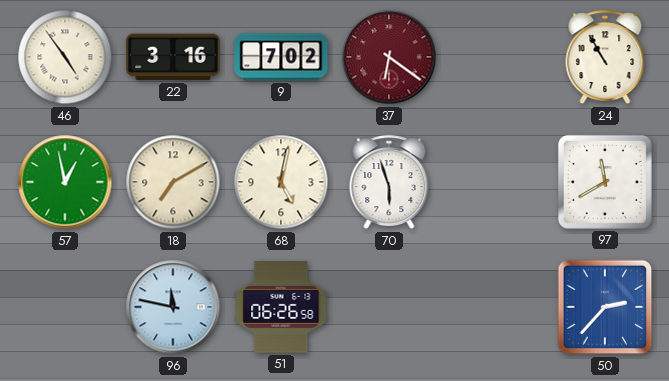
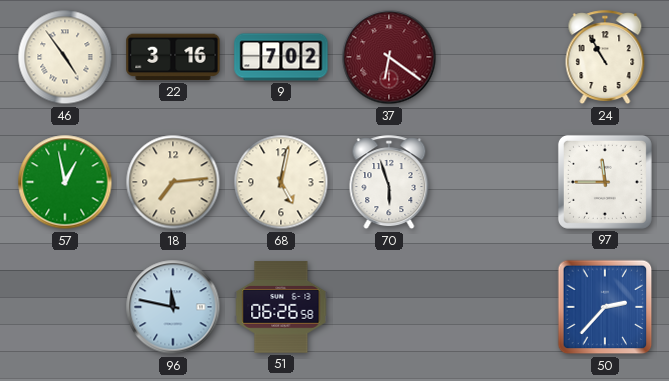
18: 7:10 -> 7:14 (173, 182)
97: 11:40 -> 11:45 (605, 182)
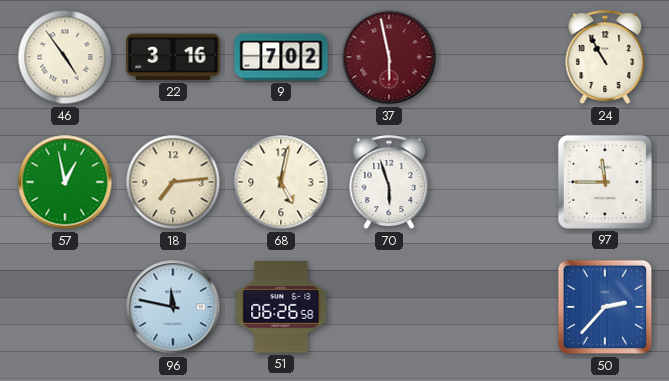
37: 6:21 -> 5:58 (389, 57)
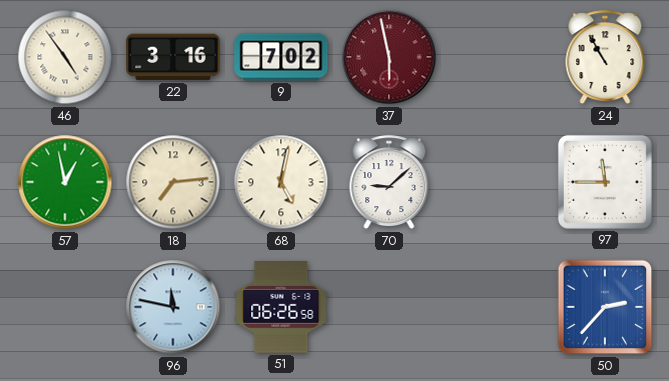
70: 5:57 -> 9:08 (389, 183)
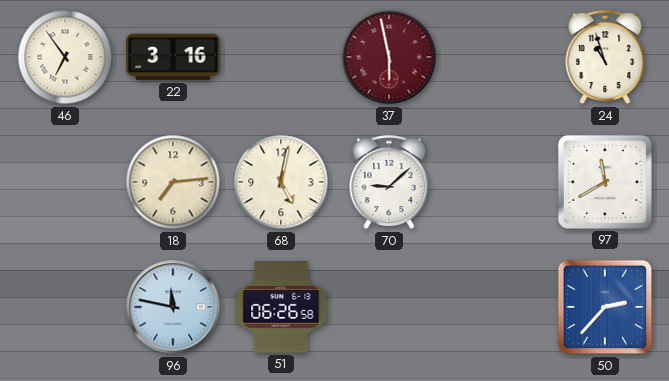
46: 4:54 -> 6:54 (65, 57)
9: 7:02 -> none (281, 57)
24: 10:55 -> 10:57 (605, 58)
57: 12:58 -> none (65, 182)
97: 11:45 -> 11:40 (605, 182)
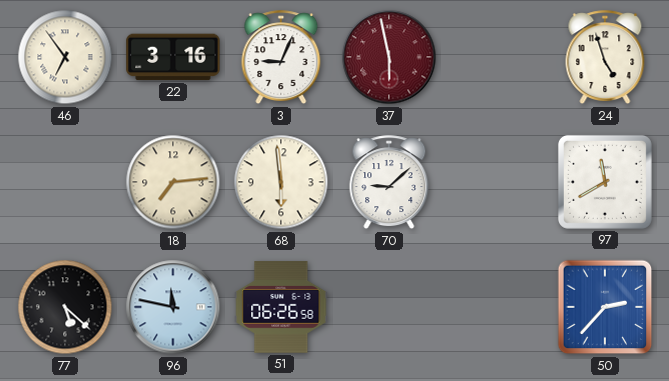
3: none -> 9:04 (281, 58)
24: 10:57 -> 4:57 (605, 58)
68: 5:02 -> 5:59 (281, 182)
77: none -> 5:22 (65, 307)
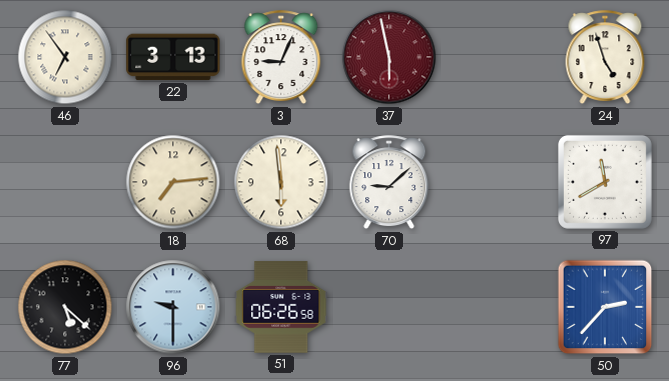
22: 3:16 -> 3:13 (173, 57)
96: 11:47 -> 9:30 (173, 307)
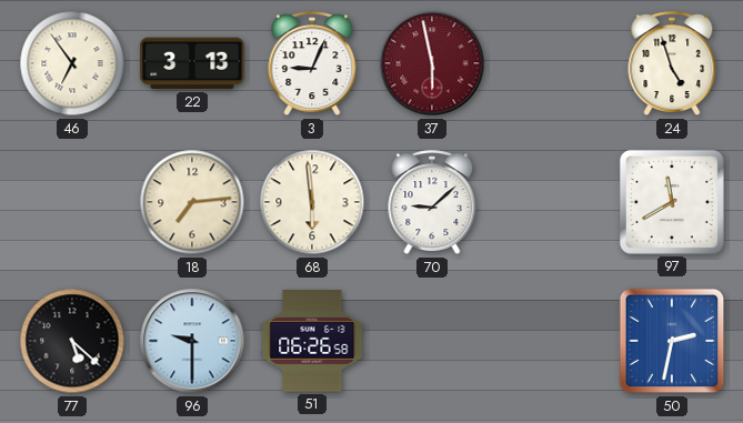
50: 2:37 -> 2:32 (672, 341)
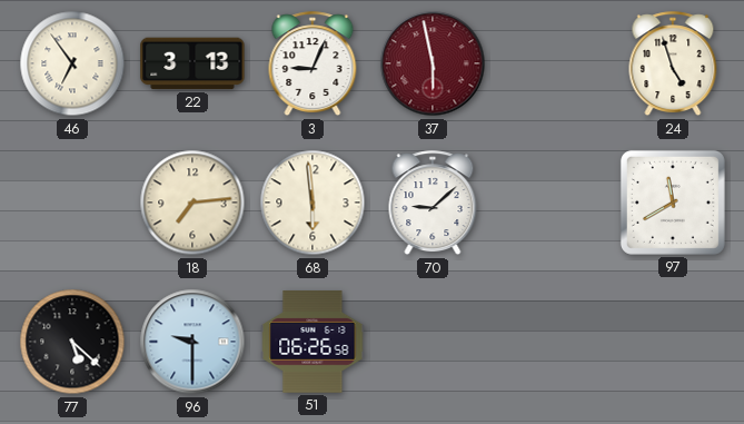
50: 2:32 -> none (672, 341)
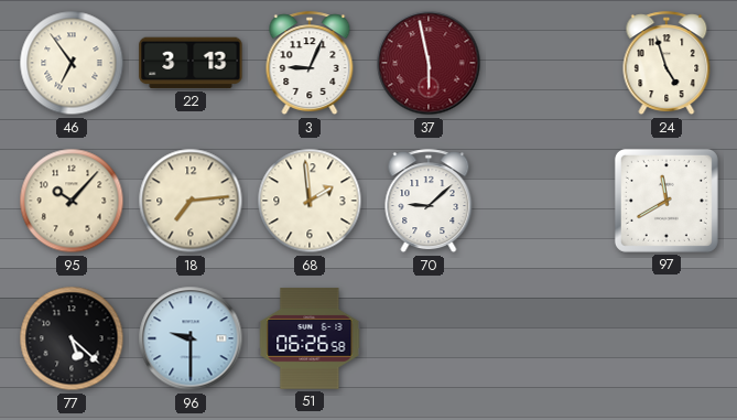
95: none -> 10:07 (72, 201)
68: 5:59 -> 1:59 (310, 201)
